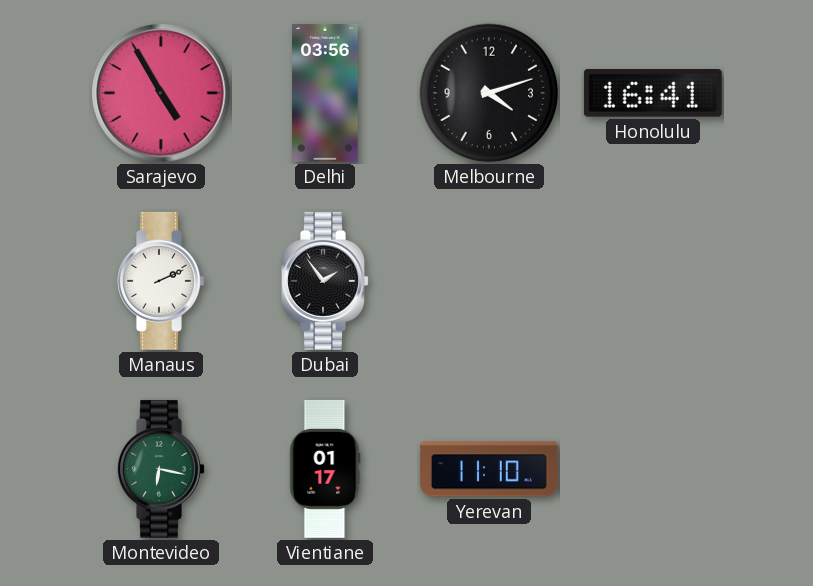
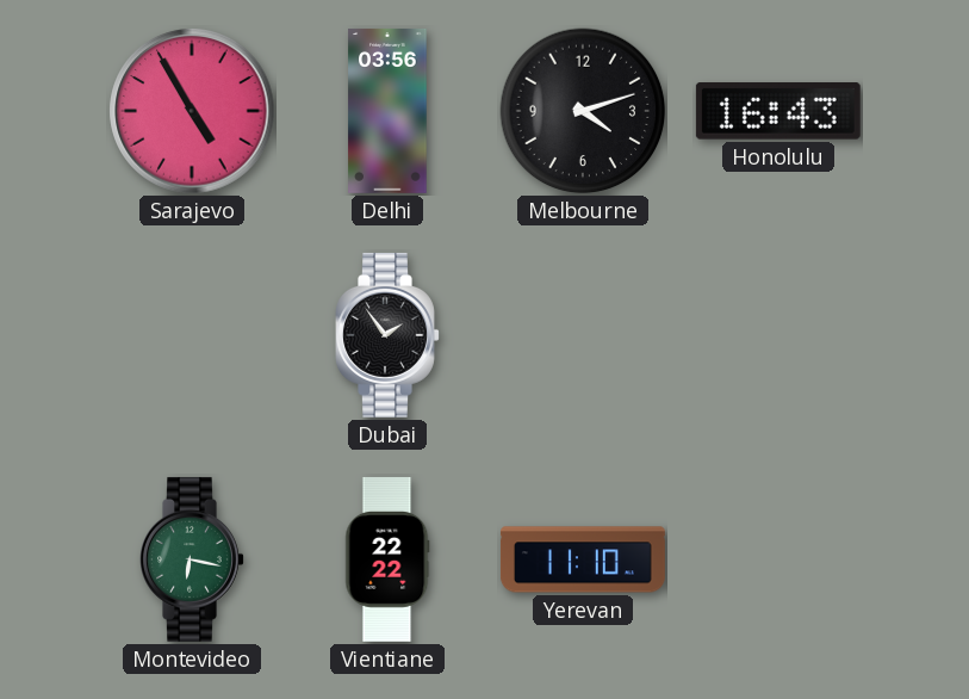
Honolulu: 16:41 -> 16:43 (778, 112)
Manaus: 2:11 -> none (161, 281)
Vientiane: 01:17 -> 22:22 (387, 559)
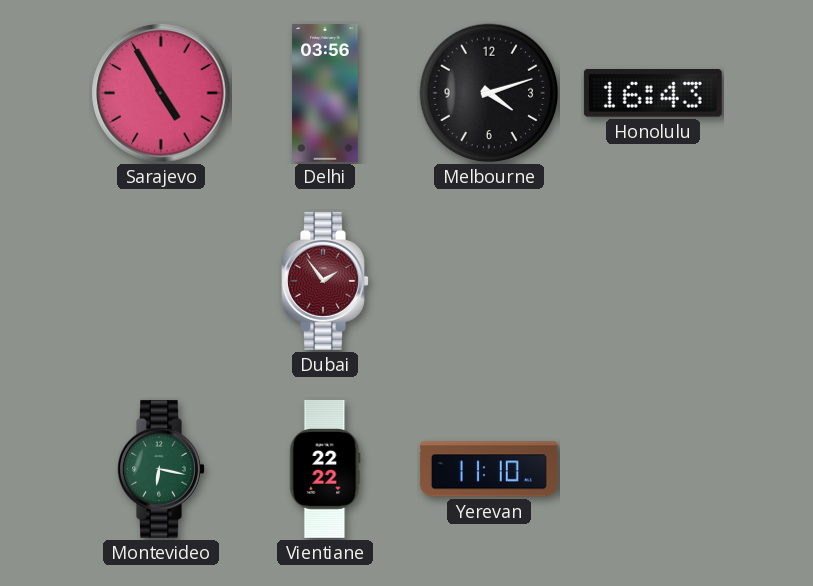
Dubai dial: black -> burgundy (325, 281)
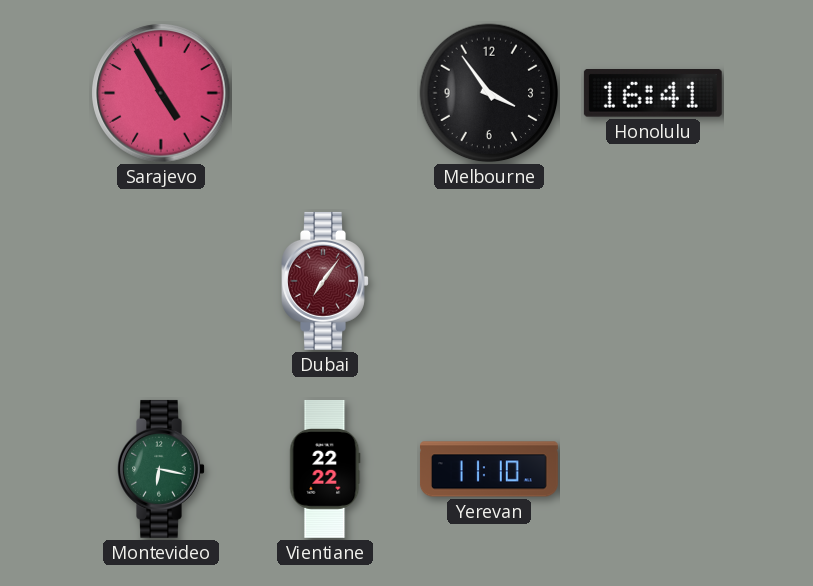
Delhi: 03:56 -> none (325, 93)
Melbourne: 4:12 -> 3:54 (489, 93)
Honolulu: 16:43 -> 16:41 (653, 94)
Dubai: 1:54 -> 7:06 (325, 281)
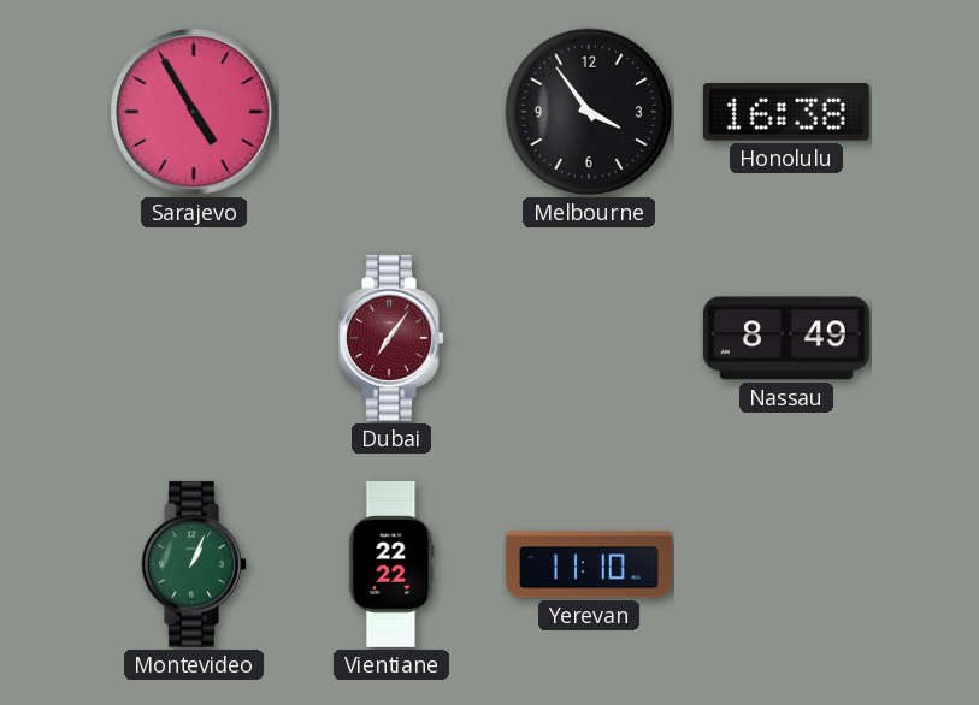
Honolulu: 16:41 -> 16:38 (786, 113)
Nassau: none -> 8:49 (786, 338)
Montevideo: 6:17 -> 1:04 (194, 564)
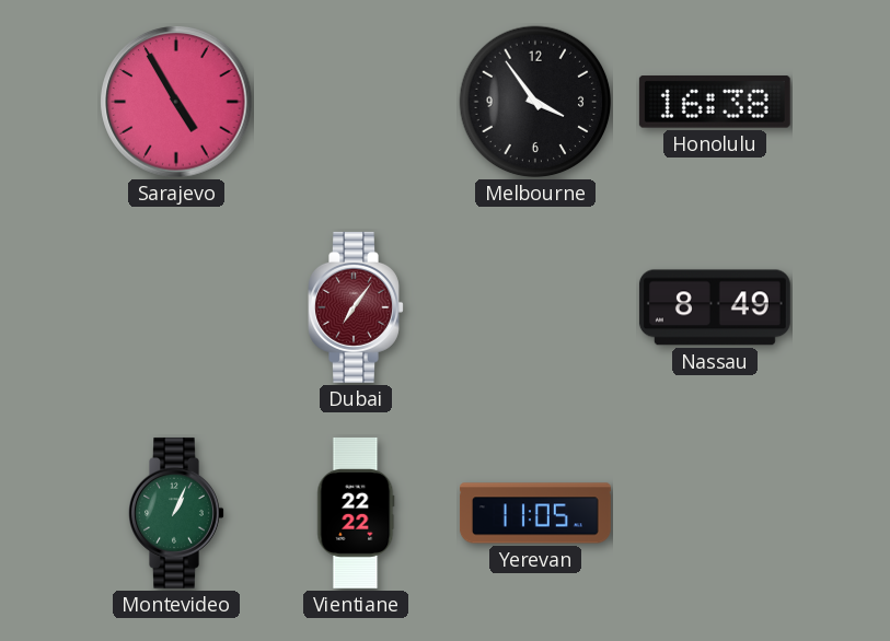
Yerevan: 11:10 -> 11:05 (535, 513)
